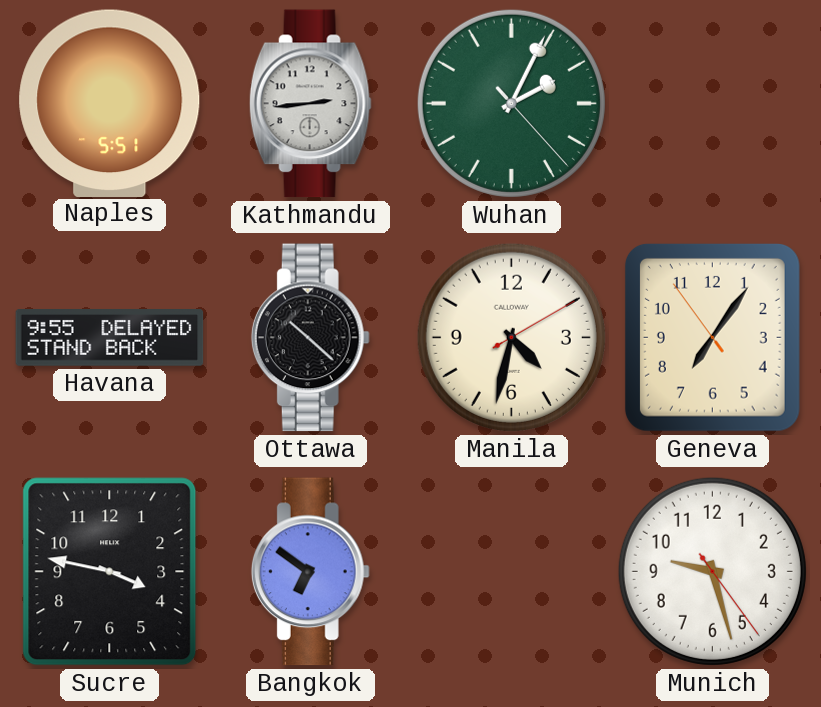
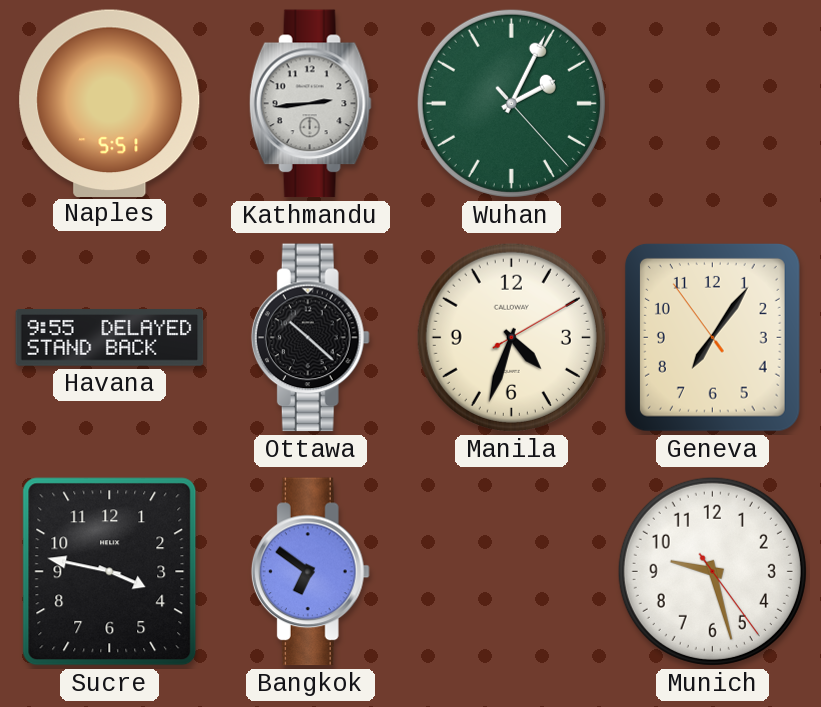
Manila: 4:32 -> 4:33 (511, 337)
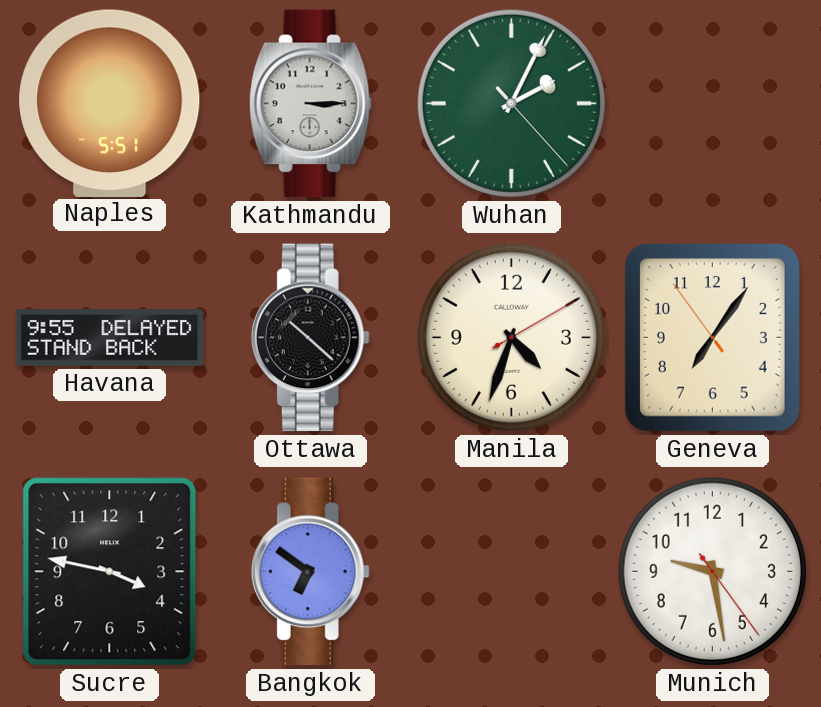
Kathmandu: 2:44 -> 3:15 (310, 104)
Munich: 9:27 -> 9:28 (712, 571)
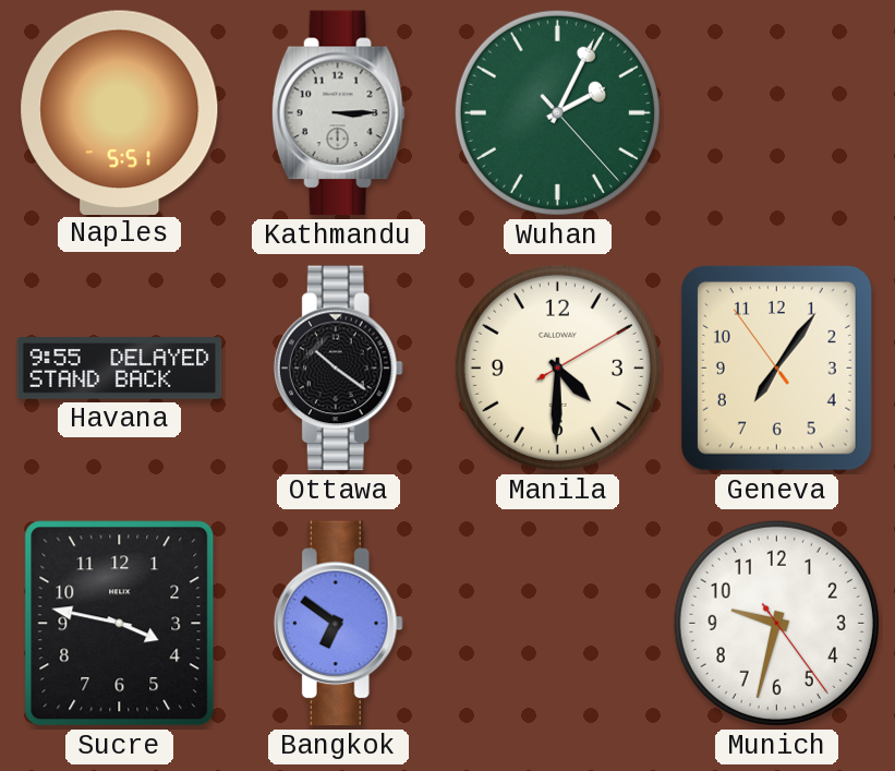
Ottawa: 10:22 -> 10:21 (338, 369)
Manila: 4:33 -> 4:30 (557, 368)
Munich: 9:28 -> 9:32 (776, 623)
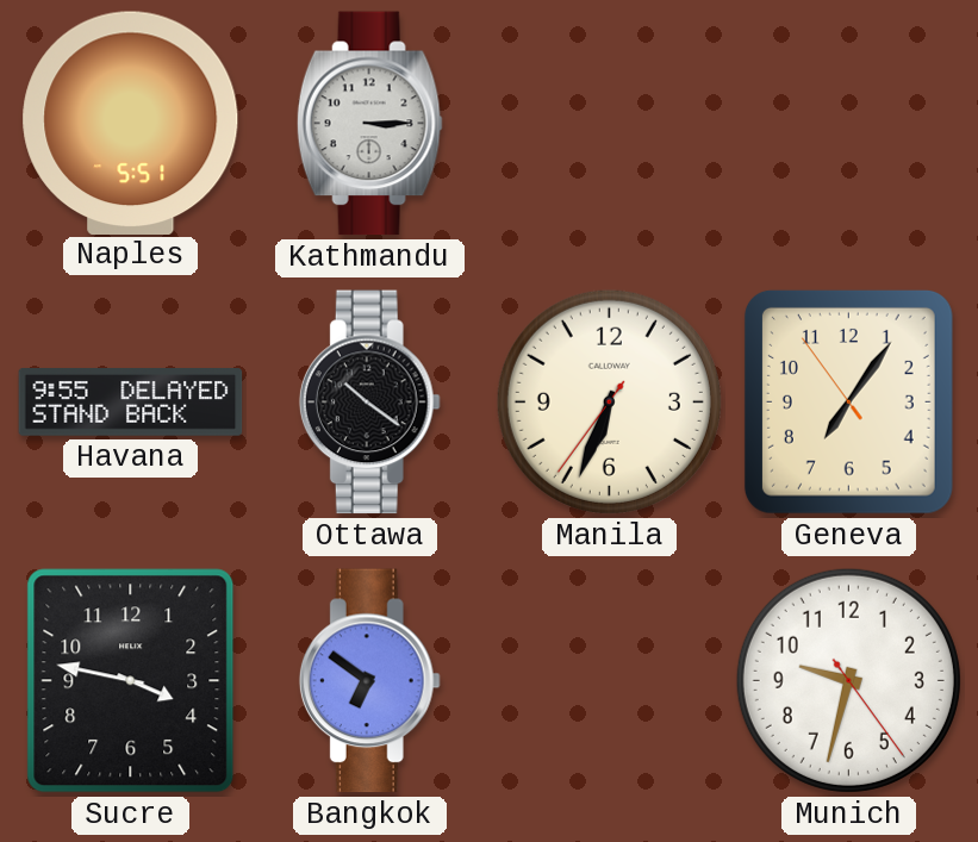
Wuhan: 2:04 -> none (557, 112)
Manila: 4:30 -> 6:33 (609, 401)
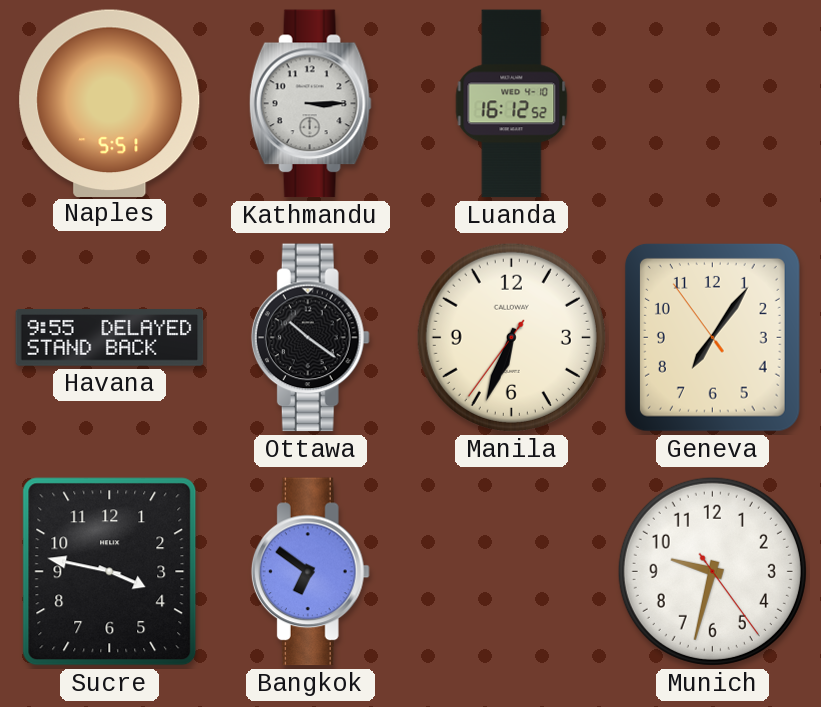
Luanda: none -> 16:12 (512, 104)
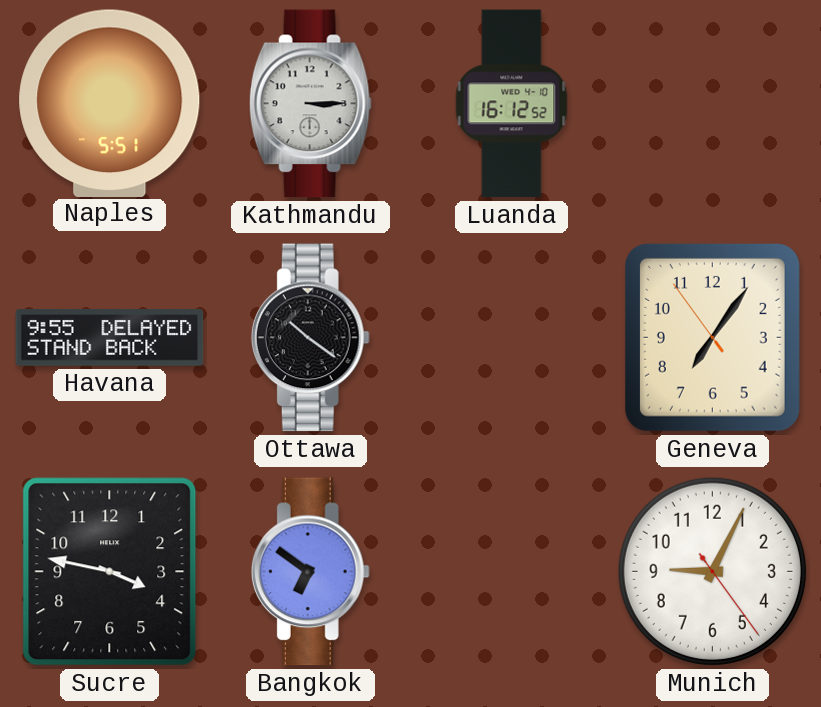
Manila: 6:33 -> none (511, 337)
Munich: 9:32 -> 9:04 (712, 571)
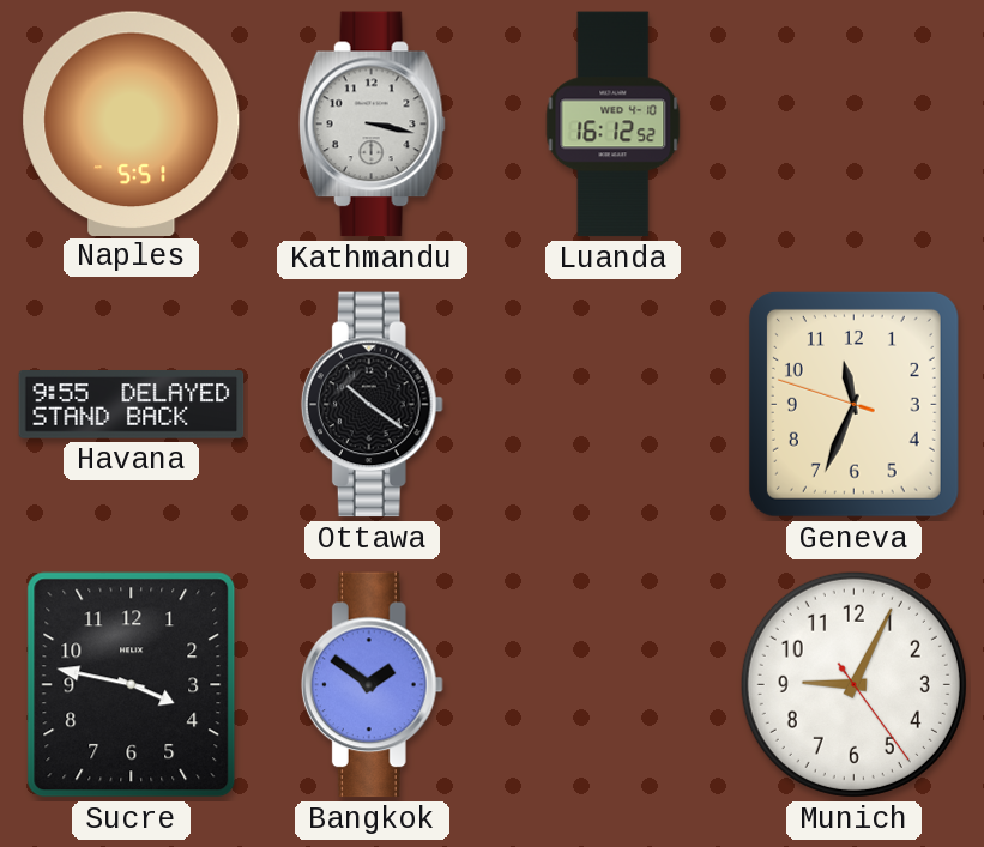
Kathmandu: 3:15 -> 3:17 (372, 125)
Geneva: 7:05 -> 11:33 (853, 404)
Bangkok: 6:51 -> 1:51 (372, 685)
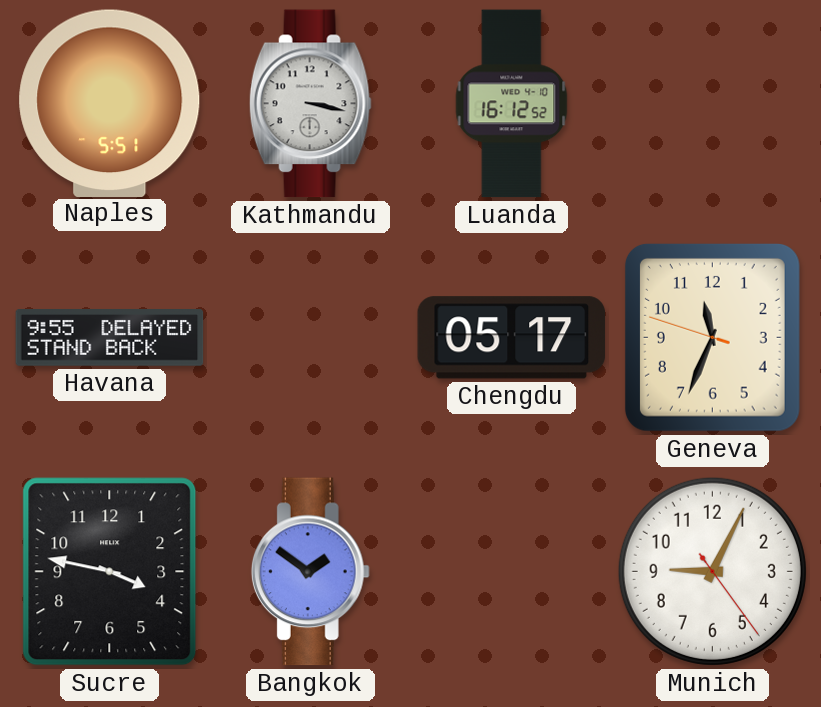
Ottawa: 10:21 -> none (372, 405)
Chengdu: none -> 05:17 (512, 338)
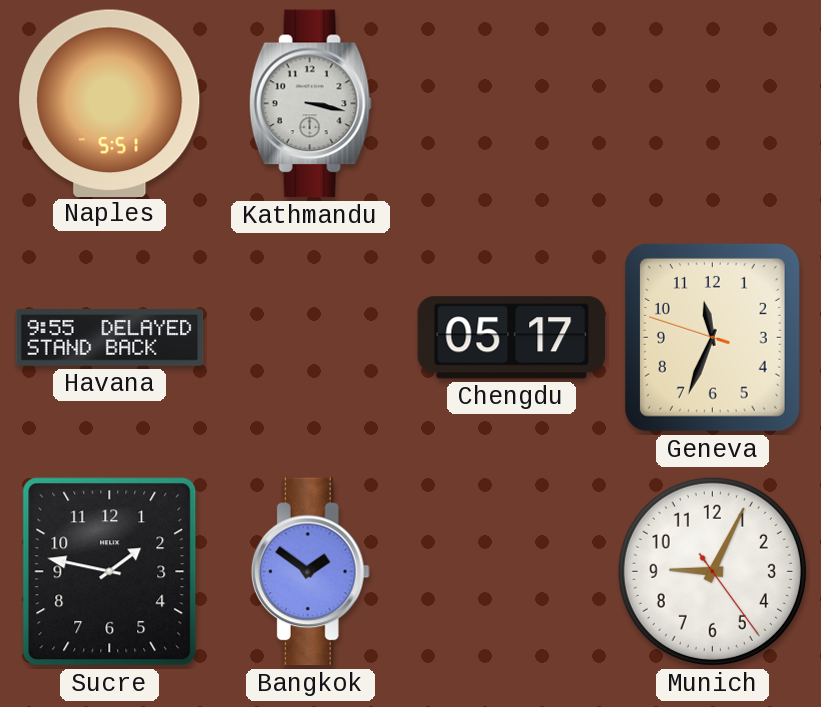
Luanda: 16:12 -> none (512, 104)
Sucre: 3:47 -> 1:47 (110, 572)
